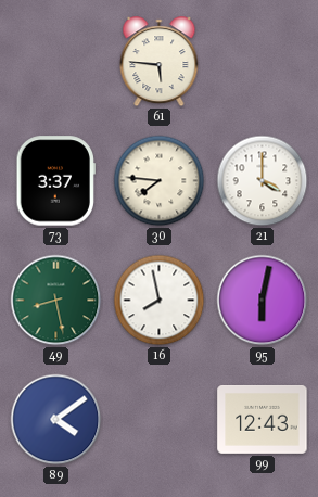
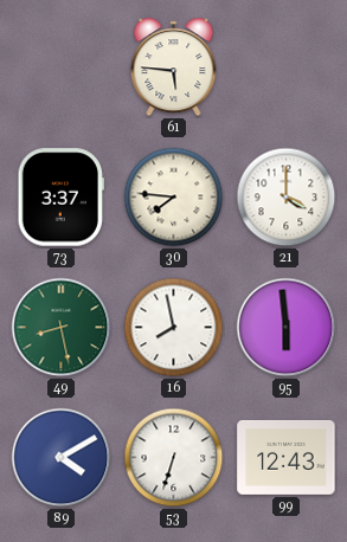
95: 6:02 -> 5:59 (287, 328)
89: 4:09 -> 4:10 (62, 458)
53: none -> 6:33 (174, 458)
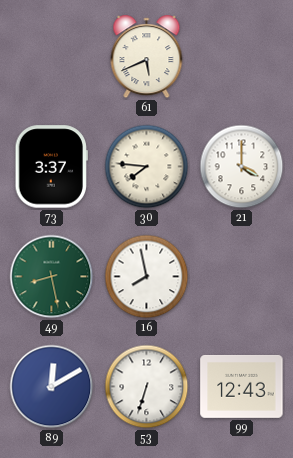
61: 5:46 -> 5:41 (147, 57)
95: 5:59 -> none (287, 328)
89: 4:10 -> 12:10 (52, 387)
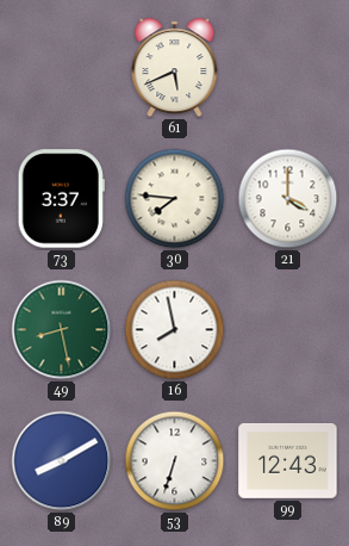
89: 12:10 -> 8:10 (62, 461)
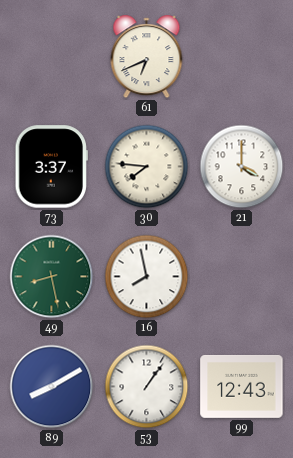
61: 5:41 -> 6:41 (147, 57)
53: 6:33 -> 1:06 (147, 387)
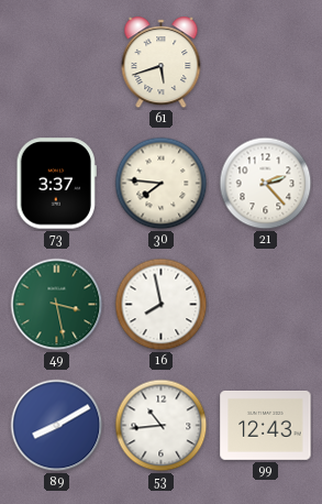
61: 6:41 -> 5:42 (162, 63)
21: 4:00 -> 2:23 (266, 184)
49: 8:28 -> 3:28 (57, 305)
53: 1:06 -> 10:44 (162, 426)
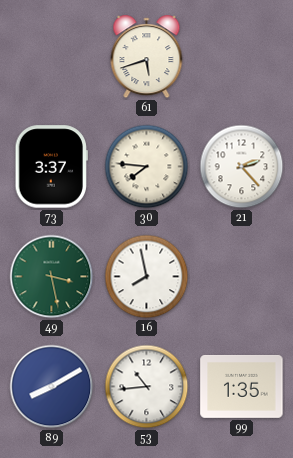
99: 12:43 -> 1:35 (242, 386)
